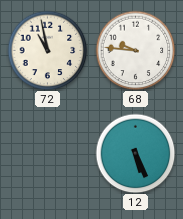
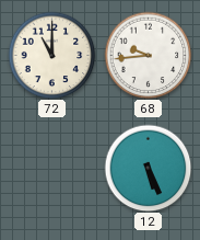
72: 10:58 -> 11:00 (51, 55)
68: 9:46 -> 9:44 (148, 55)
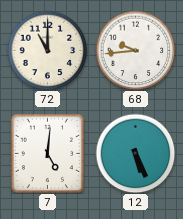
7: none -> 5:01 (47, 153)
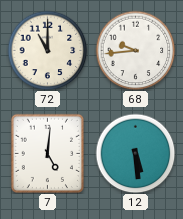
12: 5:26 -> 5:29 (135, 153)
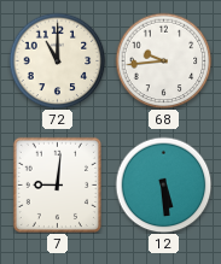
7: 5:01 -> 9:01 (57, 184)
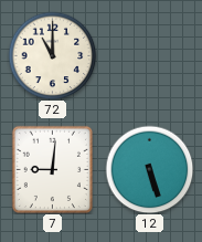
68: 9:44 -> none (163, 60)
12: 5:29 -> 5:27 (149, 169)
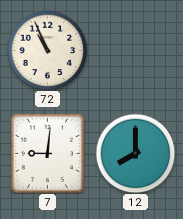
72: 11:00 -> 10:56 (47, 50)
12: 5:27 -> 8:00 (135, 153)
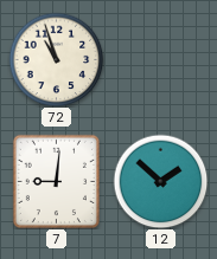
72: 10:56 -> 10:57 (56, 59)
12: 8:00 -> 1:52 (160, 181)
